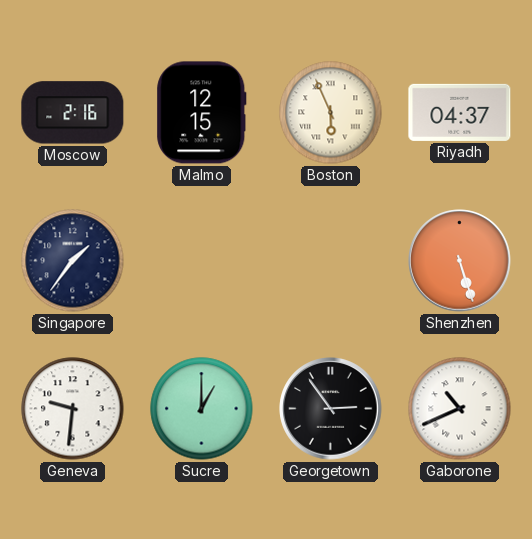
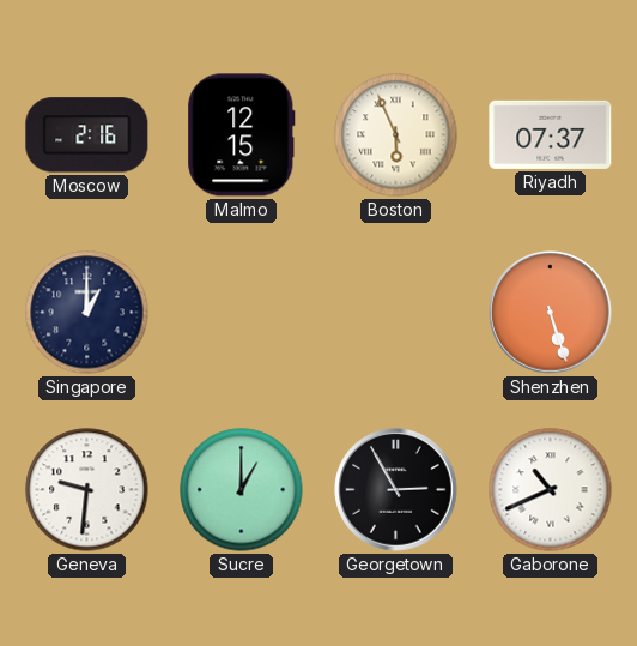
Riyadh: 04:37 -> 07:37 (551, 134)
Singapore: 1:36 -> 1:00 (87, 313)
Georgetown: 2:54 -> 2:55 (396, 490)
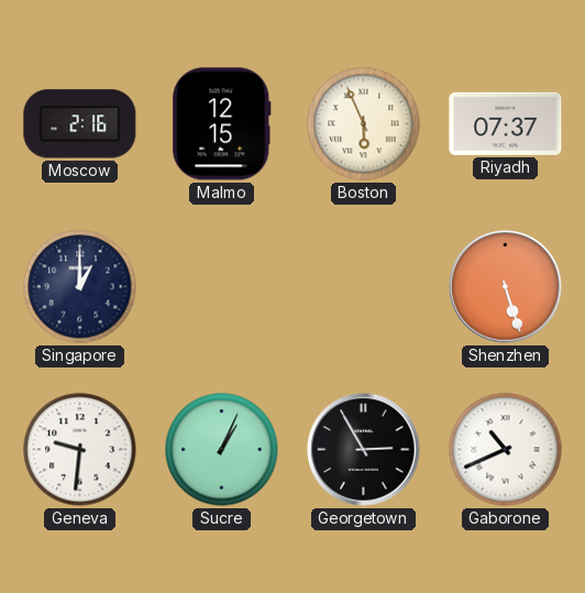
Sucre: 1:00 -> 1:04 (222, 450)
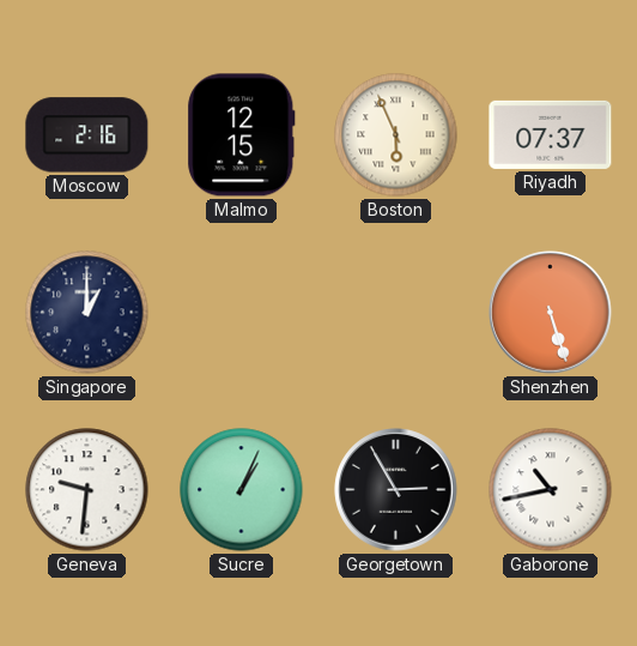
Gaborone: 10:41 -> 10:43 (551, 490)
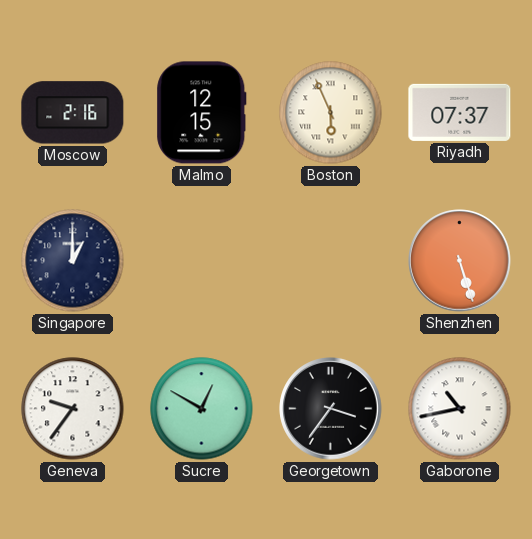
Geneva: 9:31 -> 9:36 (73, 409)
Sucre: 1:04 -> 12:50 (202, 409)
Georgetown: 2:55 -> 3:36 (331, 409)
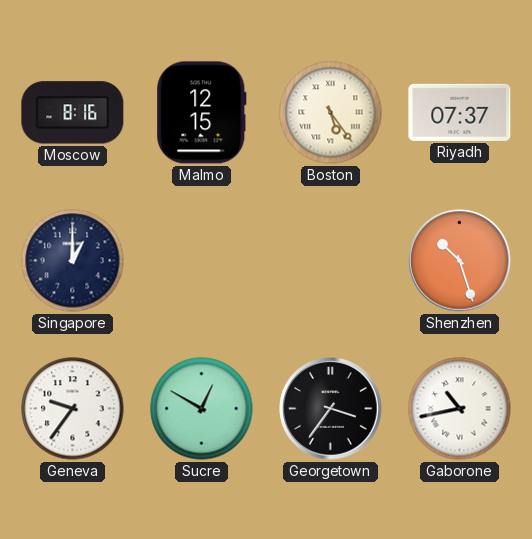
Moscow: 2:16 -> 8:16 (73, 113)
Boston: 5:56 -> 5:24 (331, 113)
Shenzhen: 5:27 -> 10:27 (460, 261)
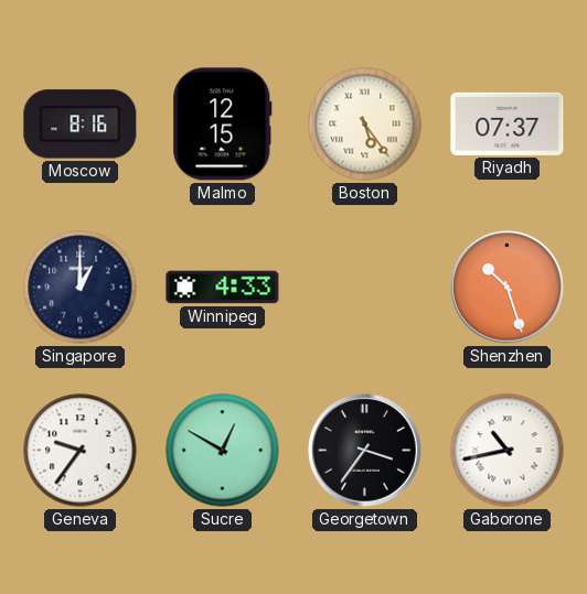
Winnipeg: none -> 4:33 (223, 288)
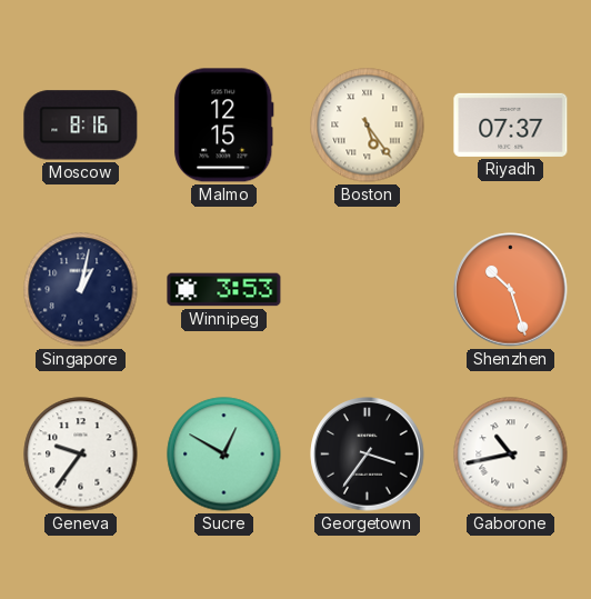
Singapore: 1:00 -> 1:02 (81, 290)
Winnipeg: 4:33 -> 3:53 (224, 290)
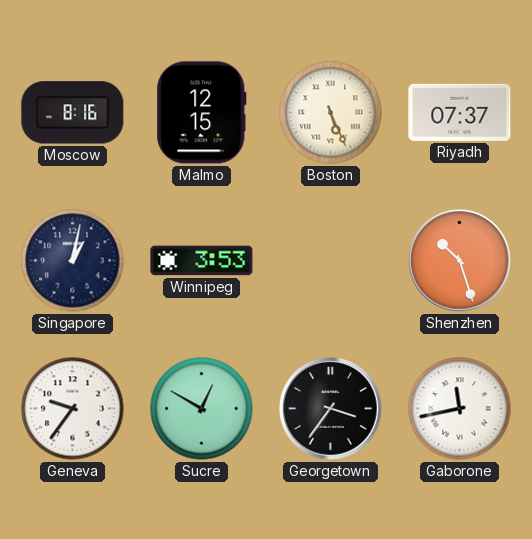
Boston: 5:24 -> 5:26 (331, 113)
Gaborone: 10:43 -> 11:43 (460, 409)
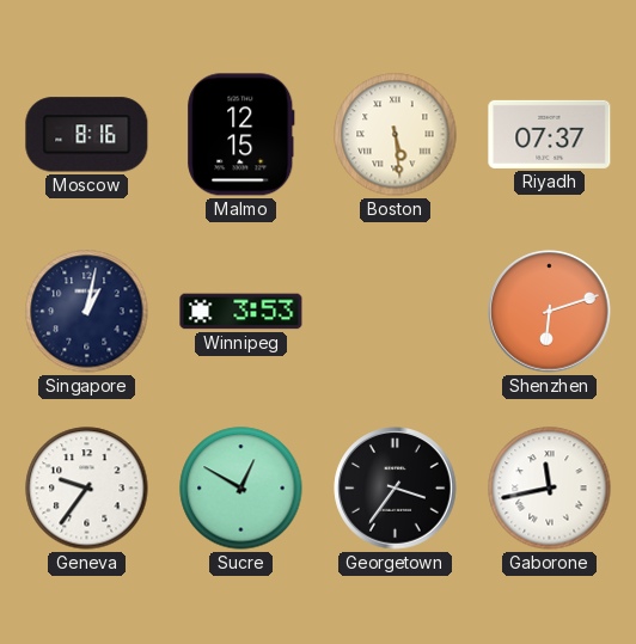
Boston: 5:26 -> 5:29 (396, 135)
Shenzhen: 10:27 -> 6:12 (550, 312)
